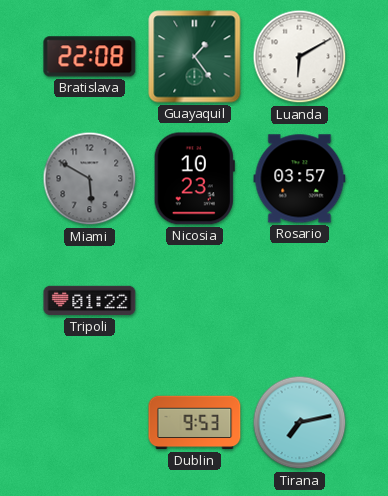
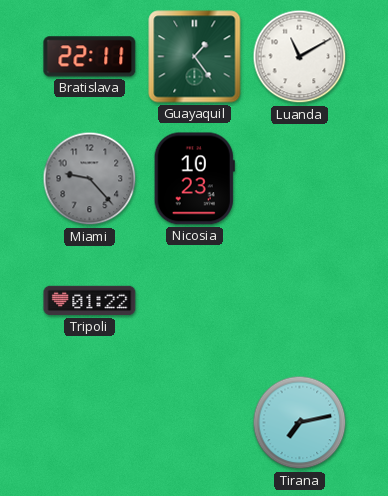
Bratislava: 22:08 -> 22:11 (90, 57)
Luanda: 6:10 -> 11:10 (300, 57)
Miami: 5:50 -> 9:23 (90, 179)
Rosario: 03:57 -> none (300, 179)
Dublin: 9:53 -> none (195, 423)
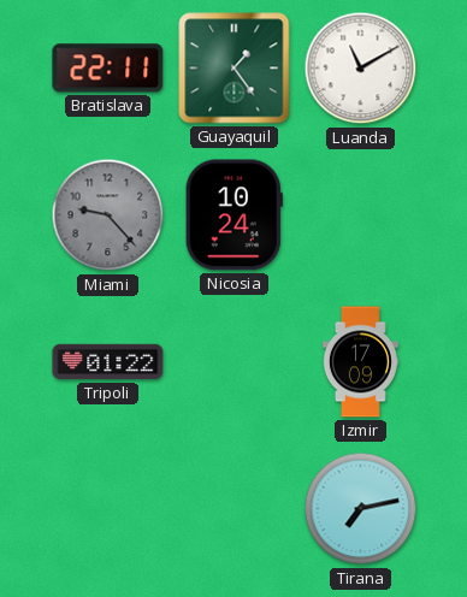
Nicosia: 10:23 -> 10:24 (233, 215)
Izmir: none -> 17:09 (360, 362)
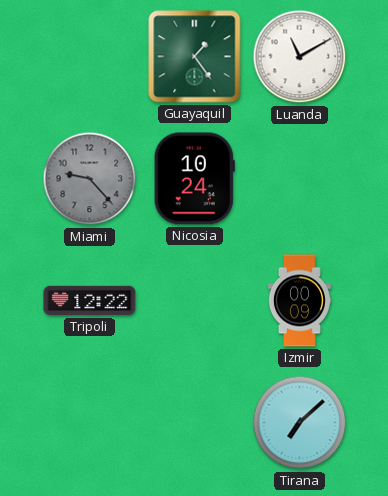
Bratislava: 22:11 -> none (108, 69)
Tripoli: 01:22 -> 12:22 (90, 301)
Izmir: 17:09 -> 00:09 (299, 301)
Tirana: 7:13 -> 7:08 (300, 423)
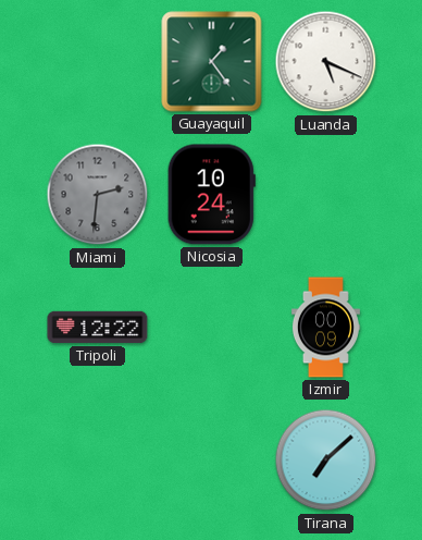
Luanda: 11:10 -> 5:19 (326, 62)
Miami: 9:23 -> 2:31 (98, 195)
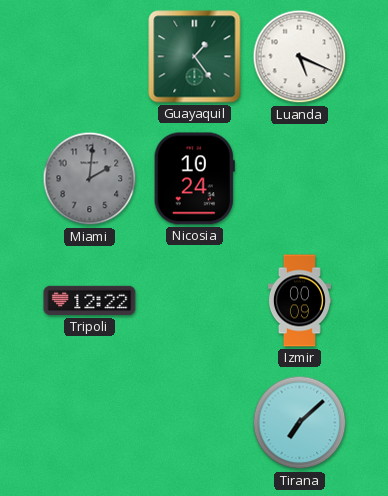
Miami: 2:31 -> 2:01 (90, 179)
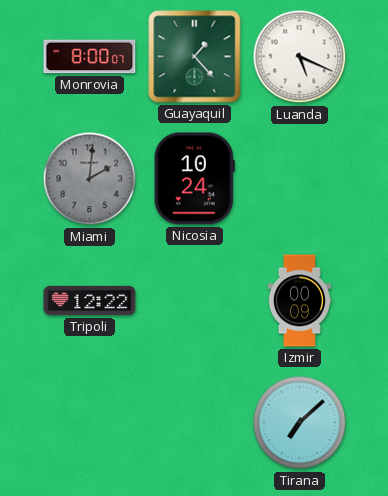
Monrovia: none -> 8:00 (90, 57)
Guayaquil: 1:24 -> 1:23 (195, 57)
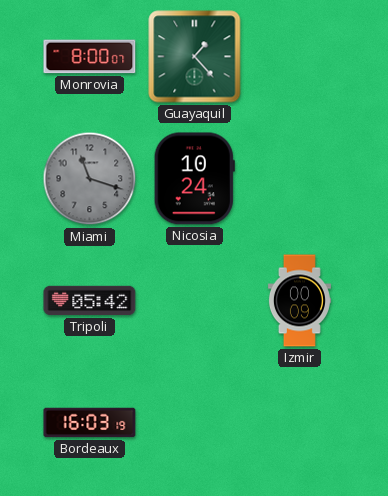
Luanda: 5:19 -> none (300, 57)
Miami: 2:01 -> 11:18 (90, 179)
Tripoli: 12:22 -> 05:42 (90, 301)
Bordeaux: none -> 16:03 (90, 423)
Tirana: 7:08 -> none (300, 423)
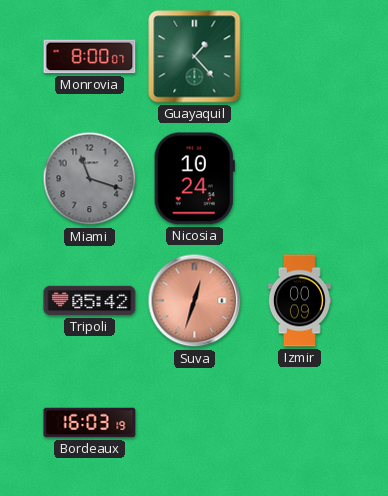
Suva: none -> 12:33 (195, 301)
